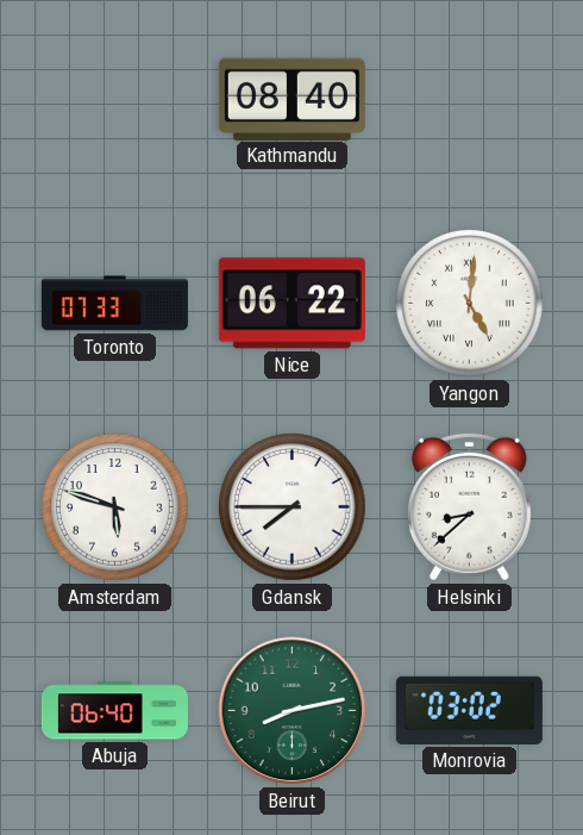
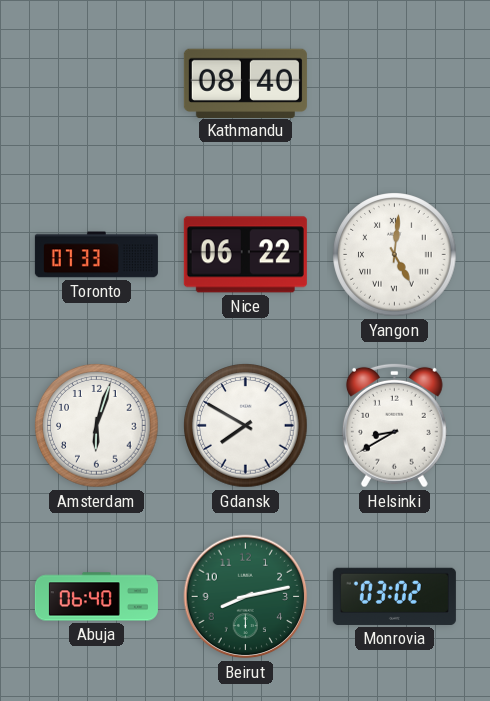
Amsterdam: 5:48 -> 6:03 (97, 426)
Gdansk: 7:45 -> 7:50 (246, 426)
Helsinki: 8:38 -> 8:40 (394, 425)
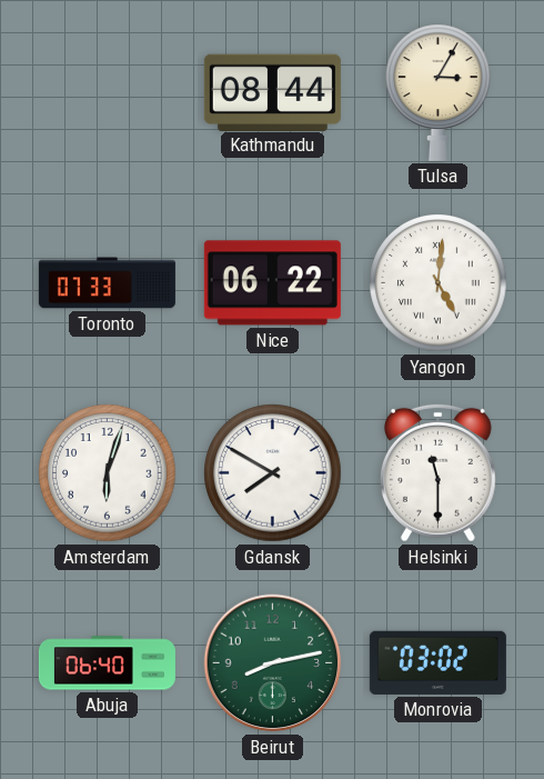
Kathmandu: 08:40 -> 08:44 (272, 92)
Tulsa: none -> 3:05 (439, 92)
Helsinki: 8:40 -> 11:30 (437, 472)
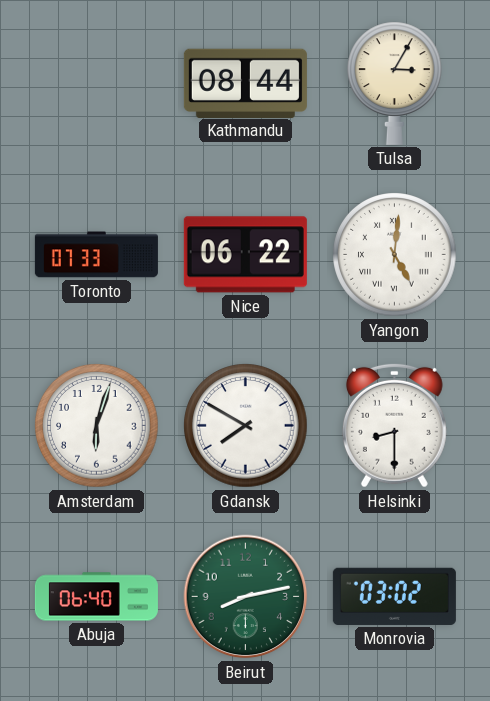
Helsinki: 11:30 -> 8:30 (394, 425)
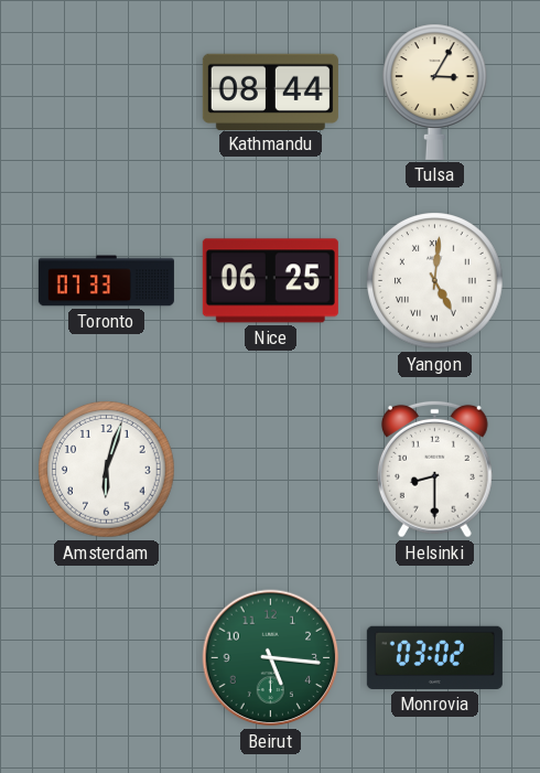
Nice: 06:22 -> 06:25 (270, 281)
Gdansk: 7:50 -> none (246, 426)
Abuja: 06:40 -> none (96, 597)
Beirut: 8:13 -> 5:16 (271, 658)
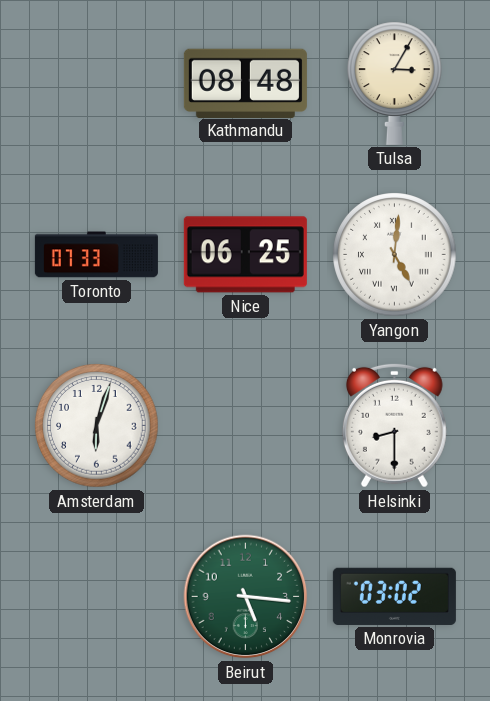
Kathmandu: 08:44 -> 08:48 (245, 83)
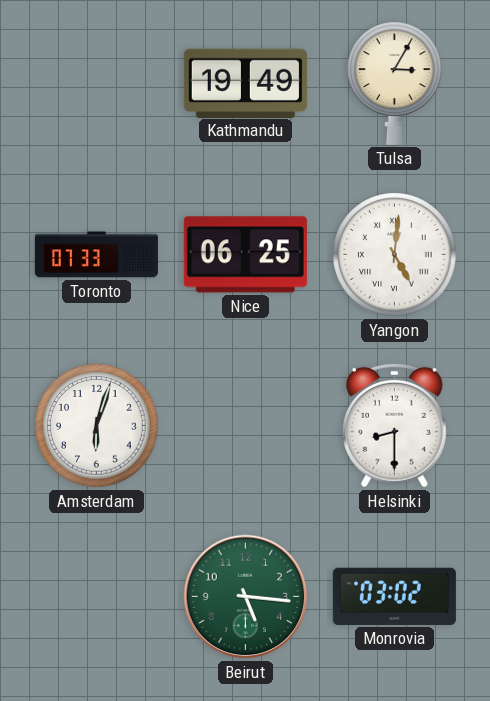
Kathmandu: 08:48 -> 19:49 (245, 83)
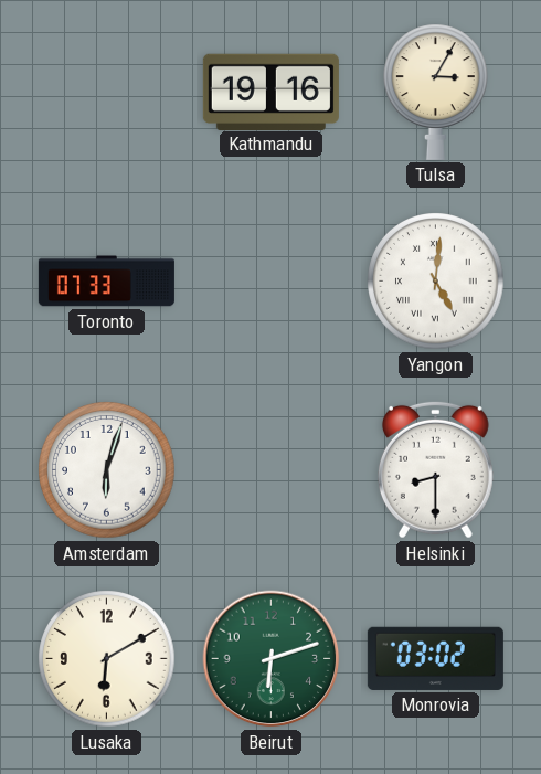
Kathmandu: 19:49 -> 19:16 (270, 92)
Nice: 06:25 -> none (245, 255)
Lusaka: none -> 6:10 (107, 659)
Beirut: 5:16 -> 6:12 (272, 659)
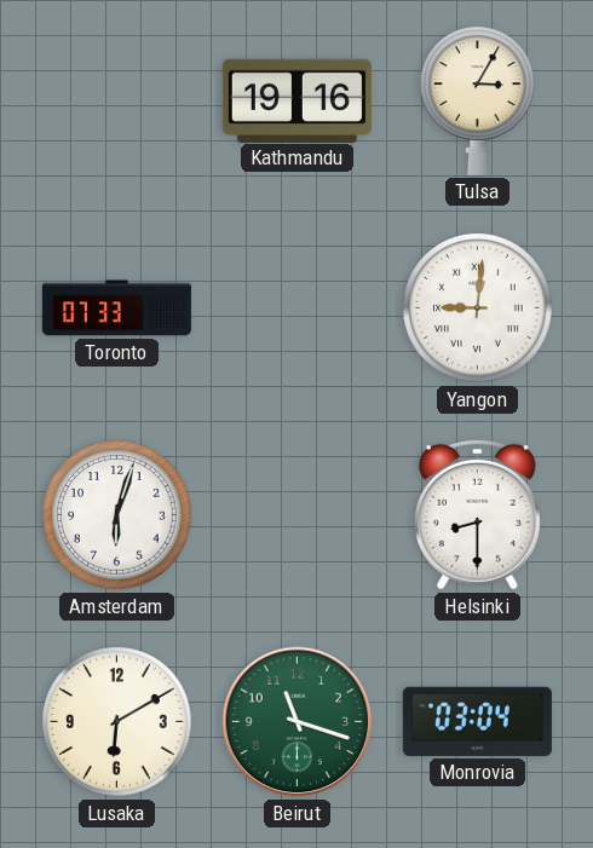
Yangon: 5:01 -> 9:01 (478, 308)
Beirut: 6:12 -> 11:18 (298, 722)
Monrovia: 03:02 -> 03:04 (477, 721)
